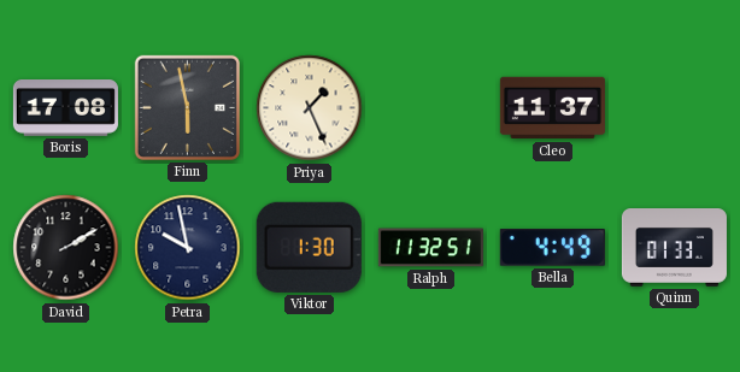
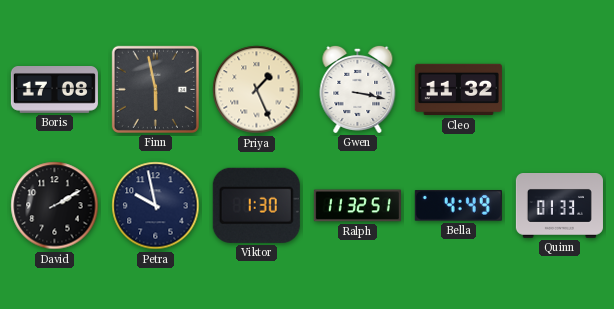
Gwen: none -> 3:17 (358, 89)
Cleo: 11:37 -> 11:32 (458, 90)
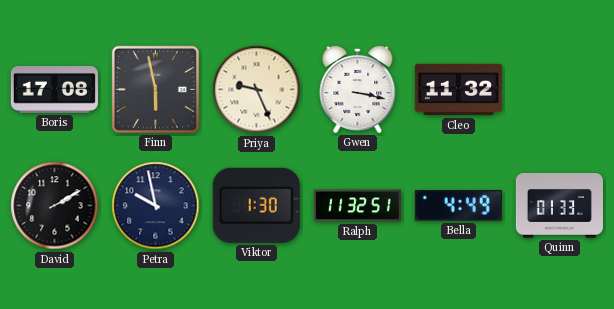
Priya: 1:26 -> 9:26 (257, 90)
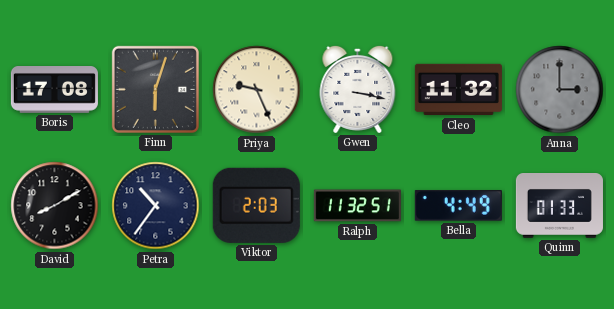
Finn: 5:58 -> 6:03 (155, 89)
Anna: none -> 3:00 (560, 90)
David: 2:10 -> 8:10 (55, 206)
Petra: 9:58 -> 10:36 (156, 206)
Viktor: 1:30 -> 2:03 (256, 205)
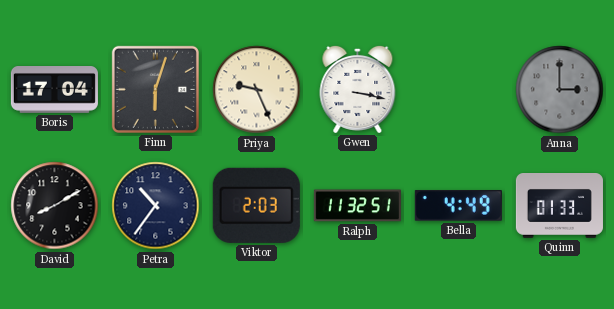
Boris: 17:08 -> 17:04 (54, 90)
Cleo: 11:32 -> none (458, 90)
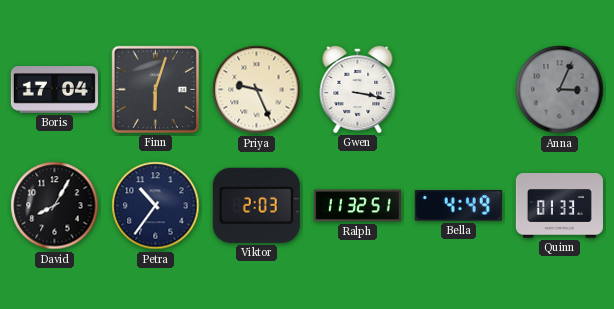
Anna: 3:00 -> 3:04 (560, 90)
David: 8:10 -> 8:05 (55, 206)
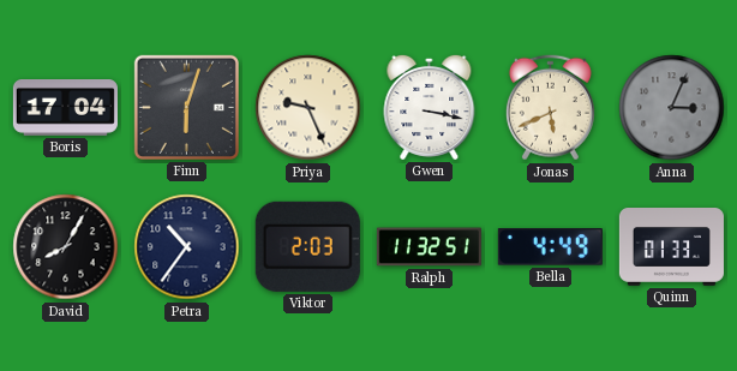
Jonas: none -> 5:41 (550, 108)
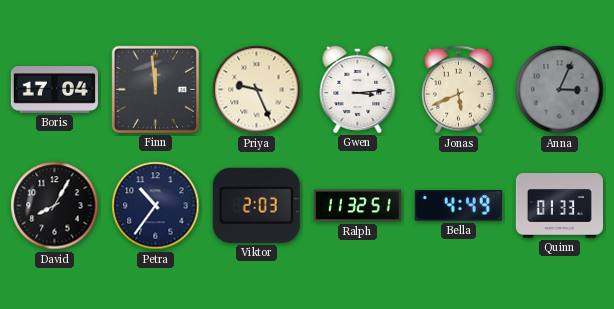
Finn: 6:03 -> 11:59 (155, 89)
Gwen: 3:17 -> 3:14 (358, 89)
